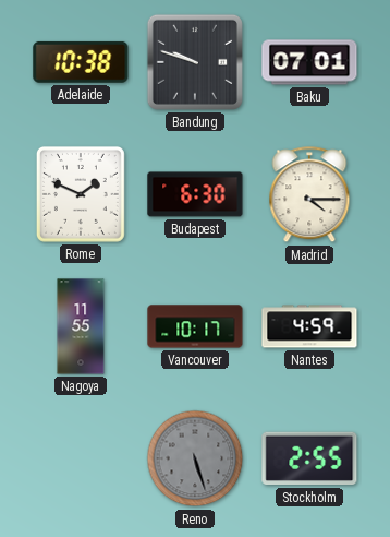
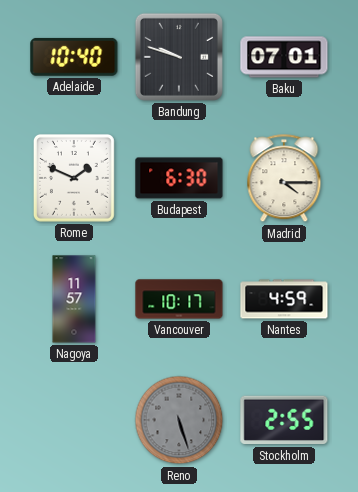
Adelaide: 10:38 -> 10:40 (74, 57)
Nagoya: 11:55 -> 11:57 (74, 299)
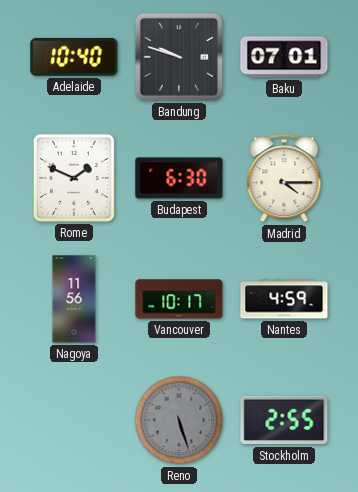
Nagoya: 11:57 -> 11:56 (74, 299)
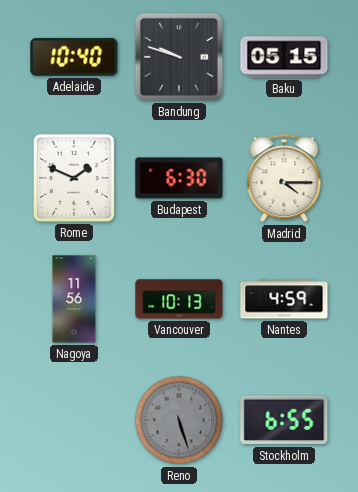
Baku: 07:01 -> 05:15 (284, 57)
Vancouver: 10:17 -> 10:13 (179, 299)
Stockholm: 2:55 -> 6:55 (284, 420)
